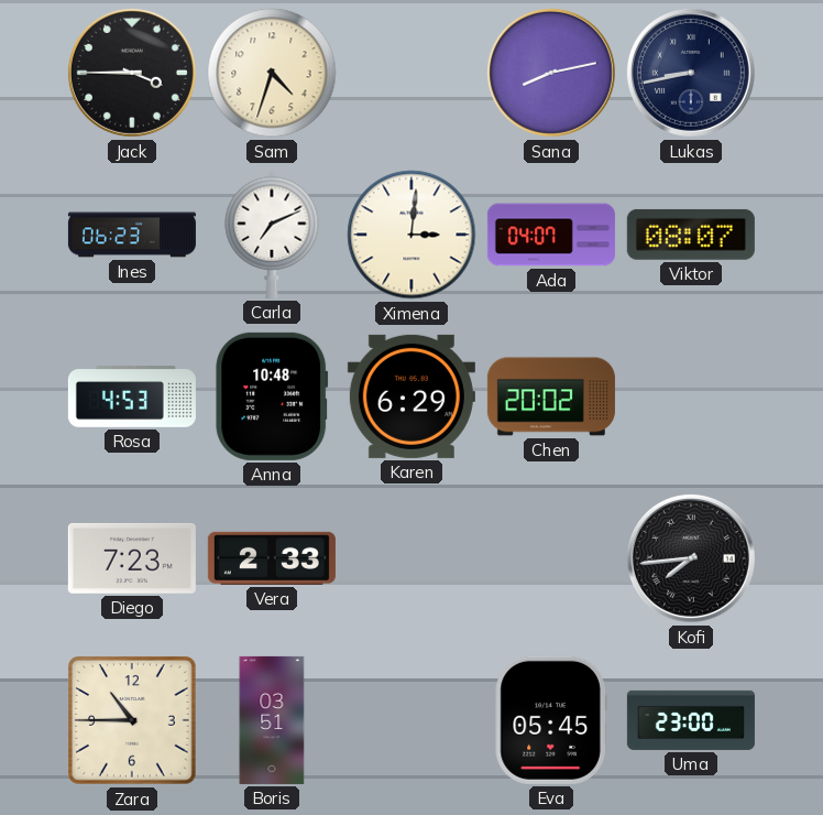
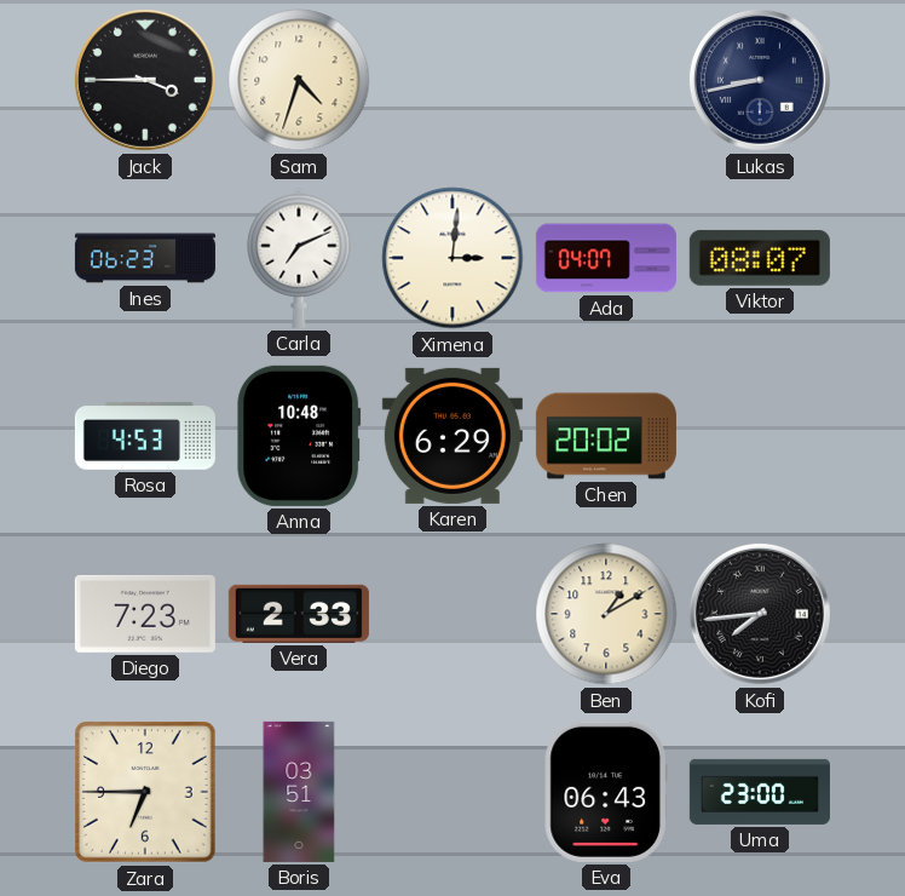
Sana: 8:13 -> none (551, 73)
Ben: none -> 1:10 (606, 614)
Zara: 10:45 -> 6:45 (145, 792)
Eva: 05:45 -> 06:43 (606, 792)
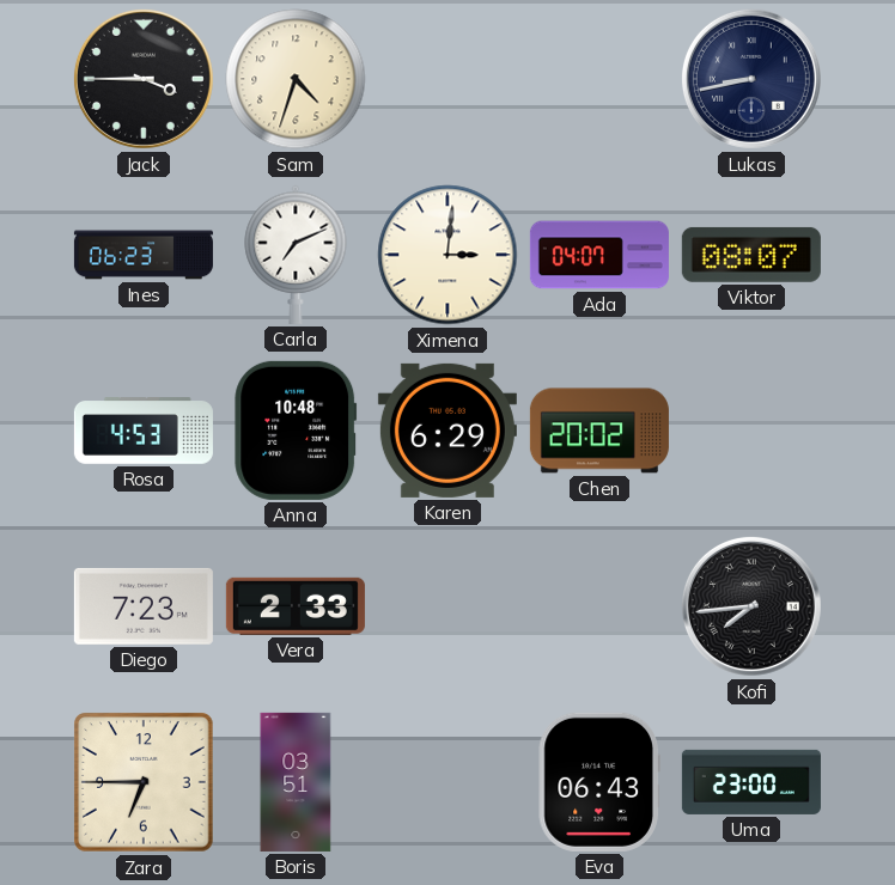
Ben: 1:10 -> none (606, 614)
